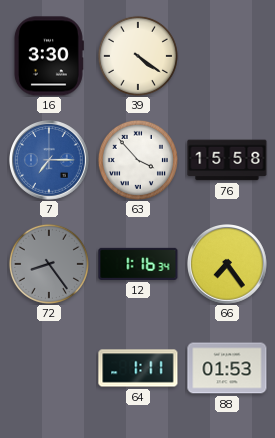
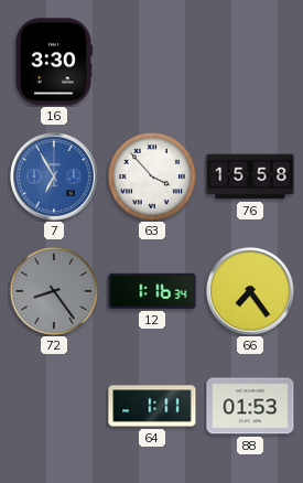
39: 4:21 -> none (138, 56)
7: 7:15 -> 6:55 (55, 178)
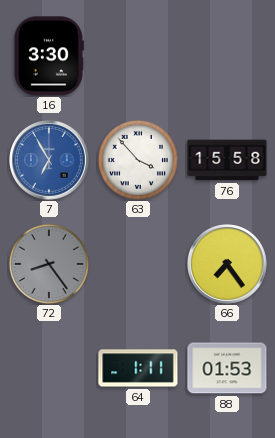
12: 1:16 -> none (152, 291)
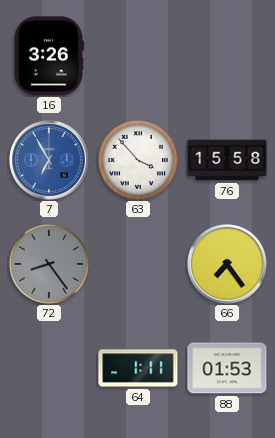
16: 3:30 -> 3:26 (48, 56)
